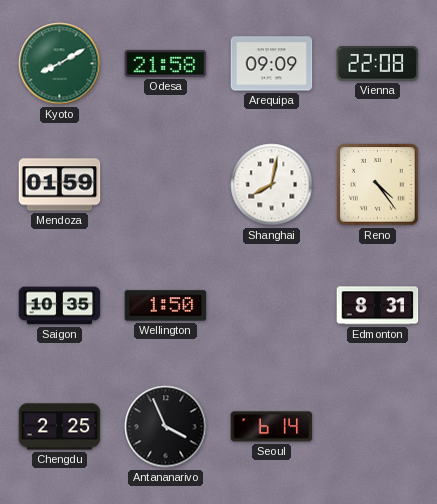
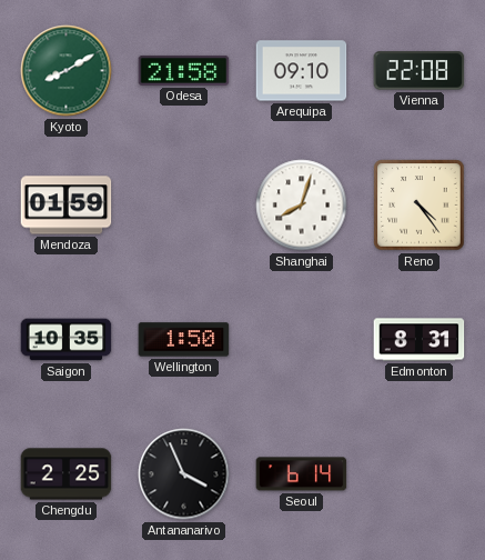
Arequipa: 09:09 -> 09:10 (302, 71)
Shanghai: 8:02 -> 8:03 (302, 206)
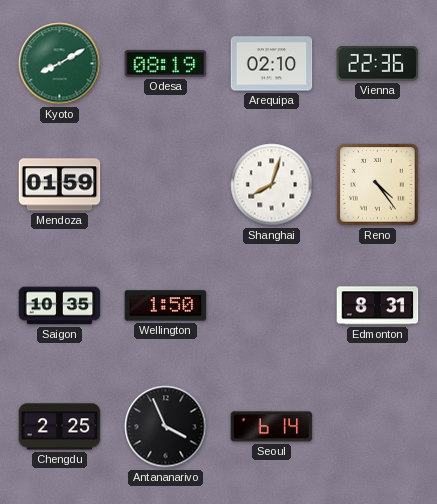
Odesa: 21:58 -> 08:19 (166, 63)
Arequipa: 09:10 -> 02:10 (272, 64)
Vienna: 22:08 -> 22:36 (378, 64)
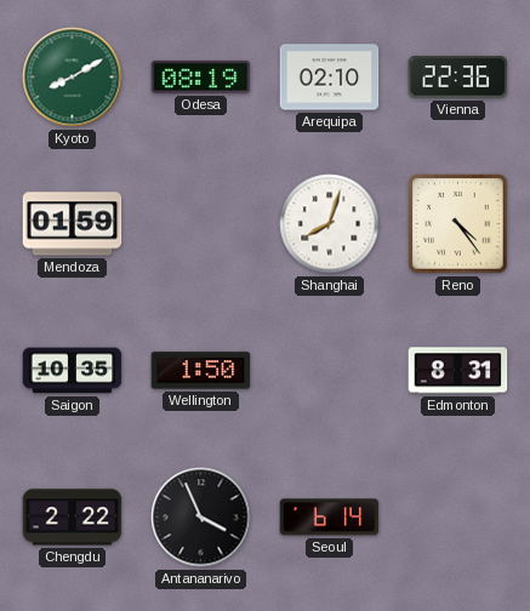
Chengdu: 2:25 -> 2:22 (73, 518)
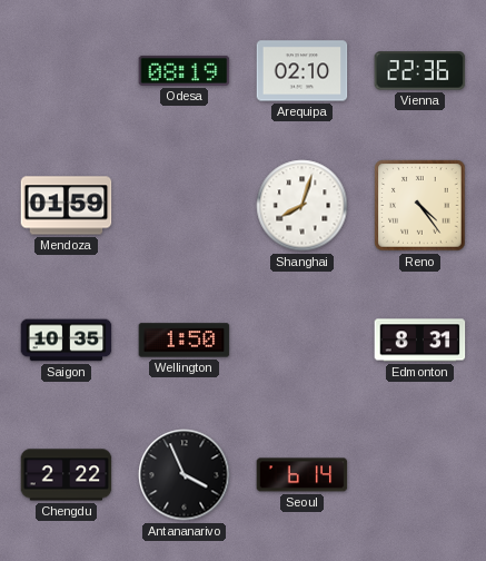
Kyoto: 8:10 -> none (73, 78)
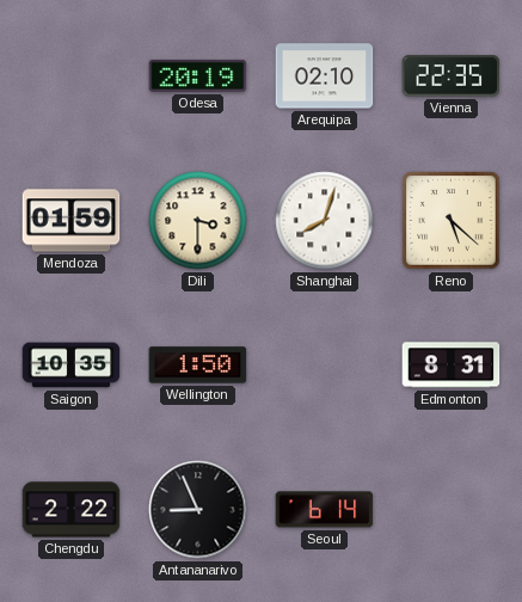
Odesa: 08:19 -> 20:19 (198, 75)
Vienna: 22:36 -> 22:35 (452, 76)
Dili: none -> 3:30 (198, 221)
Reno: 4:24 -> 5:22 (452, 221)
Antananarivo: 3:56 -> 8:56 (198, 510)
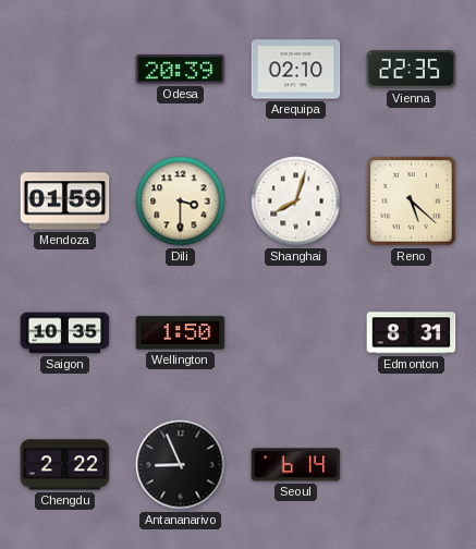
Odesa: 20:19 -> 20:39 (181, 69)
